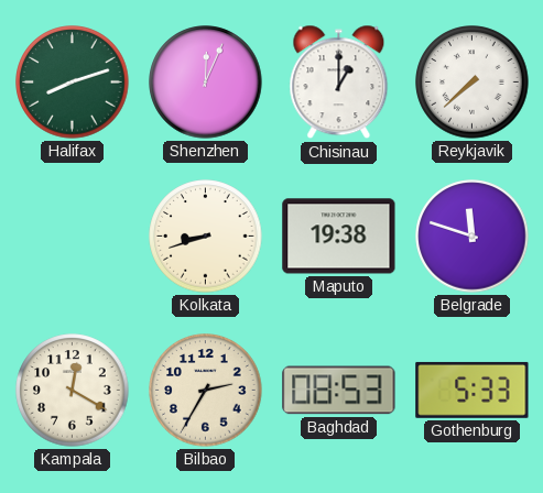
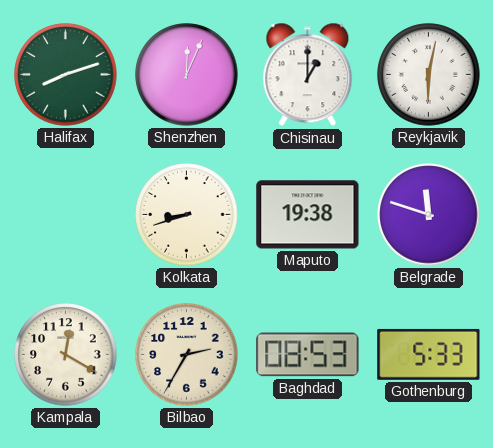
Reykjavik: 7:38 -> 6:02 (429, 75)
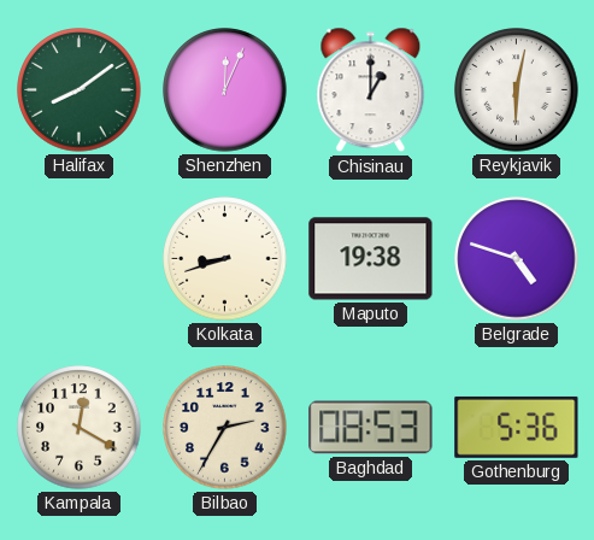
Halifax: 8:12 -> 8:09 (80, 90)
Belgrade: 11:48 -> 4:48 (517, 259)
Gothenburg: 5:33 -> 5:36 (517, 427)
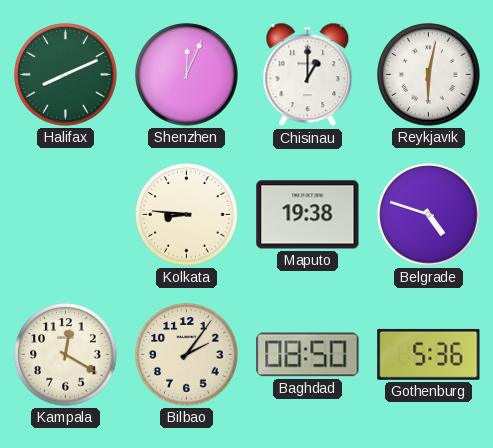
Halifax: 8:09 -> 8:11 (66, 75)
Kolkata: 8:42 -> 8:46 (187, 215)
Bilbao: 2:35 -> 2:06 (187, 355)
Baghdad: 08:53 -> 08:50 (308, 355)
